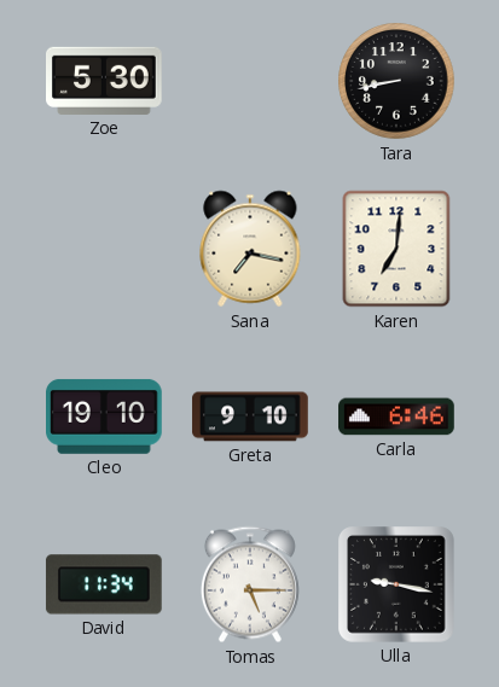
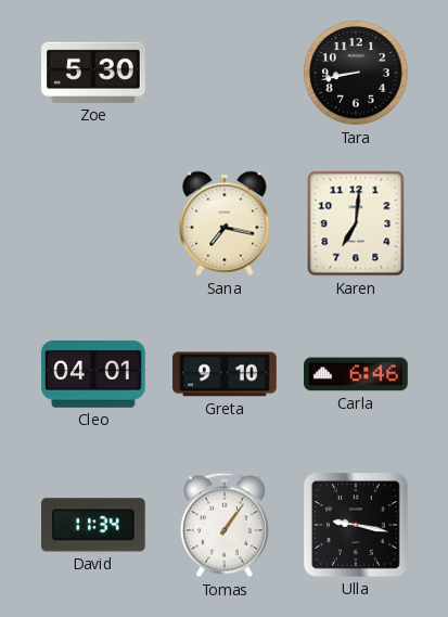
Cleo: 19:10 -> 04:01 (94, 374)
Tomas: 5:15 -> 1:06 (225, 525)
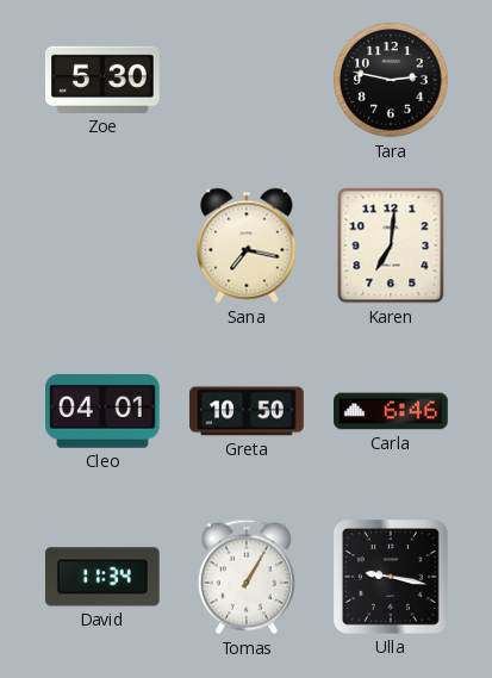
Tara: 8:43 -> 2:47 (391, 80)
Greta: 9:10 -> 10:50 (247, 411)
Tomas: 1:06 -> 1:05 (247, 577)
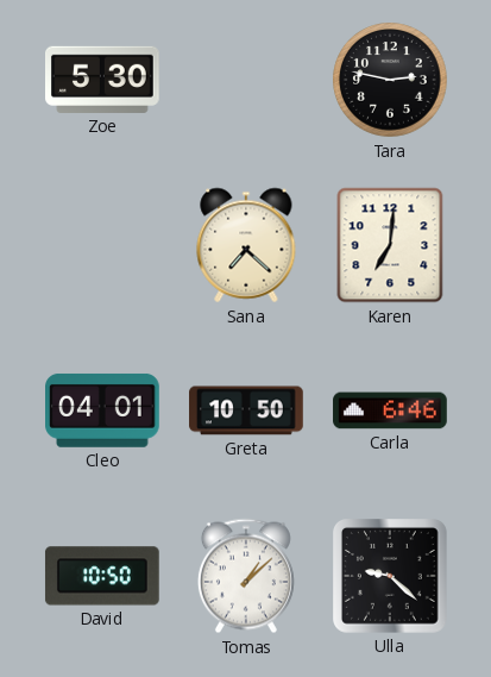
Sana: 7:17 -> 7:22 (246, 245)
David: 11:34 -> 10:50 (102, 576)
Tomas: 1:05 -> 1:08 (246, 576)
Ulla: 9:17 -> 9:22 (391, 577)
